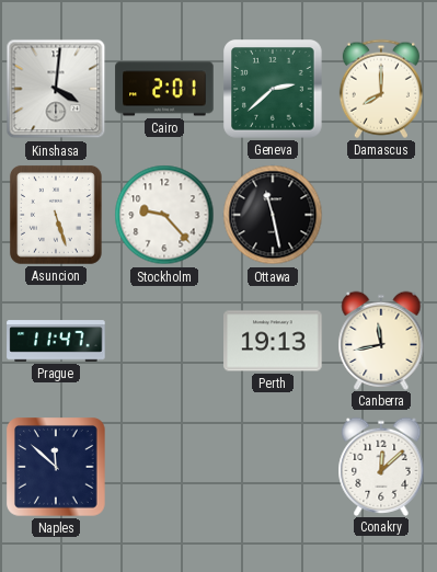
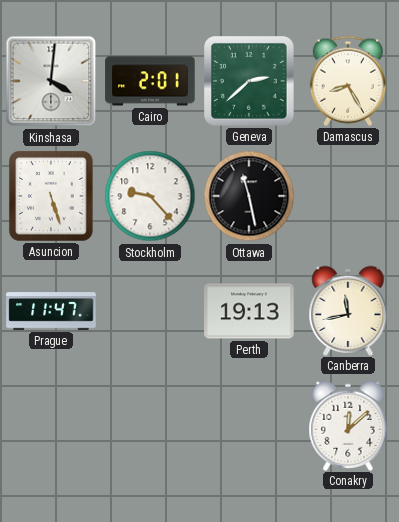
Damascus: 8:00 -> 8:25 (348, 81)
Naples: 11:52 -> none (57, 468)
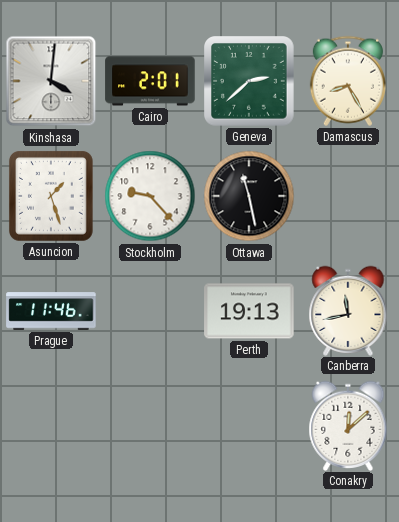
Asuncion: 5:27 -> 1:27 (51, 196)
Prague: 11:47 -> 11:46 (51, 311)
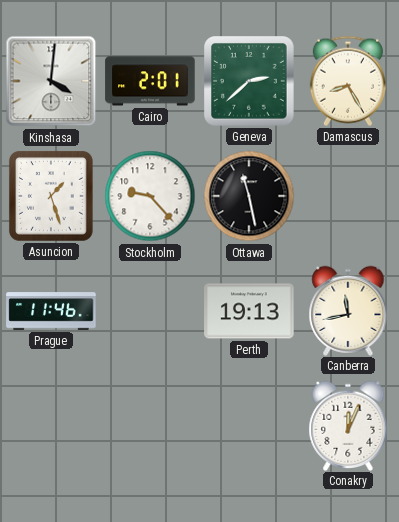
Conakry: 12:08 -> 12:04 (348, 425)
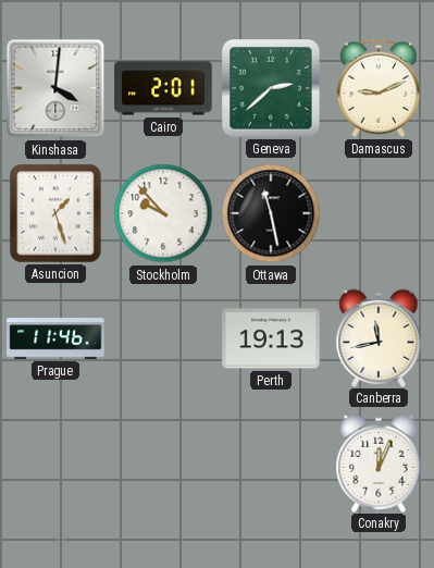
Damascus: 8:25 -> 9:11 (379, 88)
Stockholm: 9:23 -> 9:53 (163, 213)
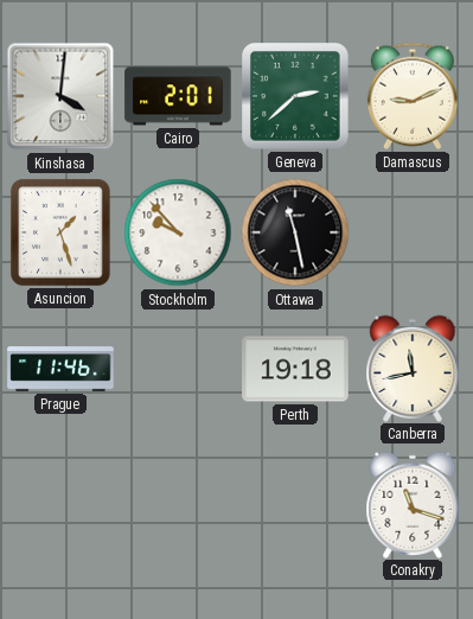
Perth: 19:13 -> 19:18 (295, 369)
Conakry: 12:04 -> 11:18 (413, 504)
